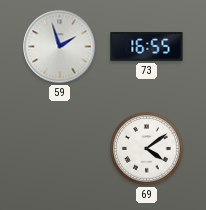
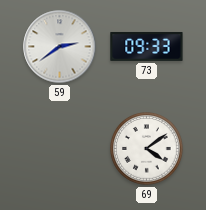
59: 1:57 -> 2:39 (60, 47)
73: 16:55 -> 09:33 (147, 46)
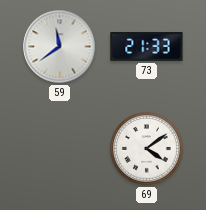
59: 2:39 -> 11:39 (60, 47)
73: 09:33 -> 21:33 (147, 46)
